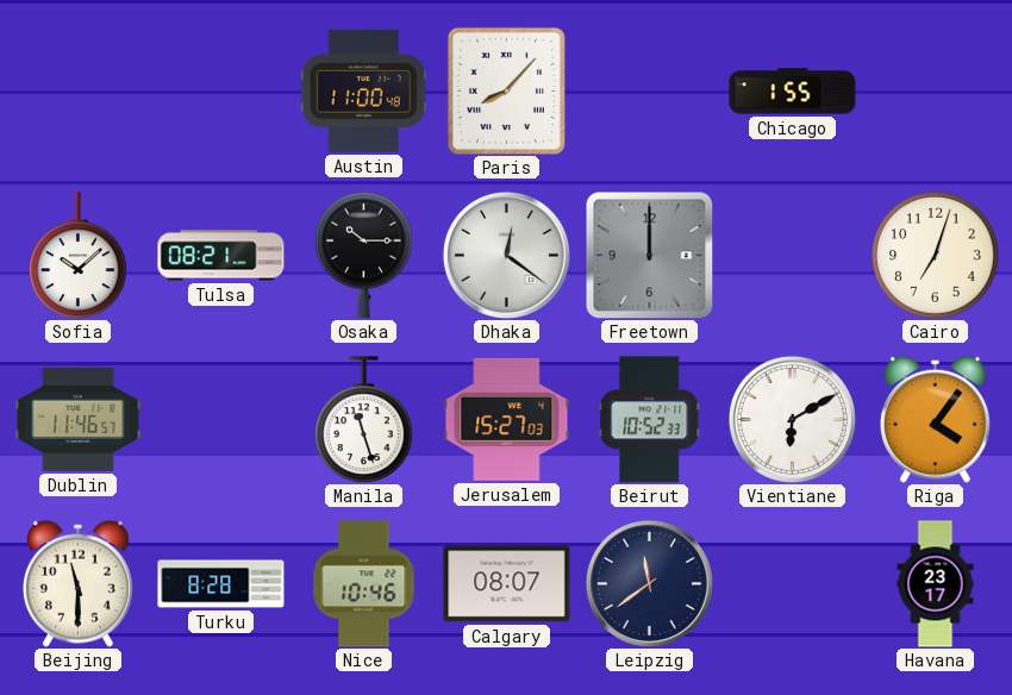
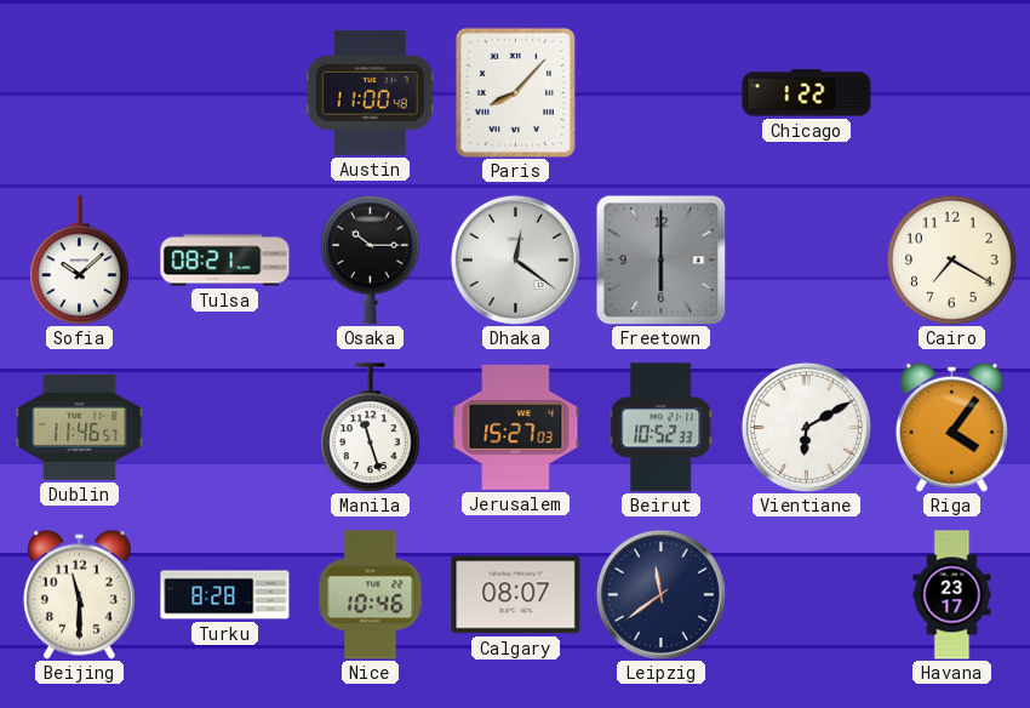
Chicago: 1:55 -> 1:22 (807, 93)
Freetown: 12:00 -> 6:00 (660, 259)
Cairo: 7:03 -> 7:20 (952, 261)
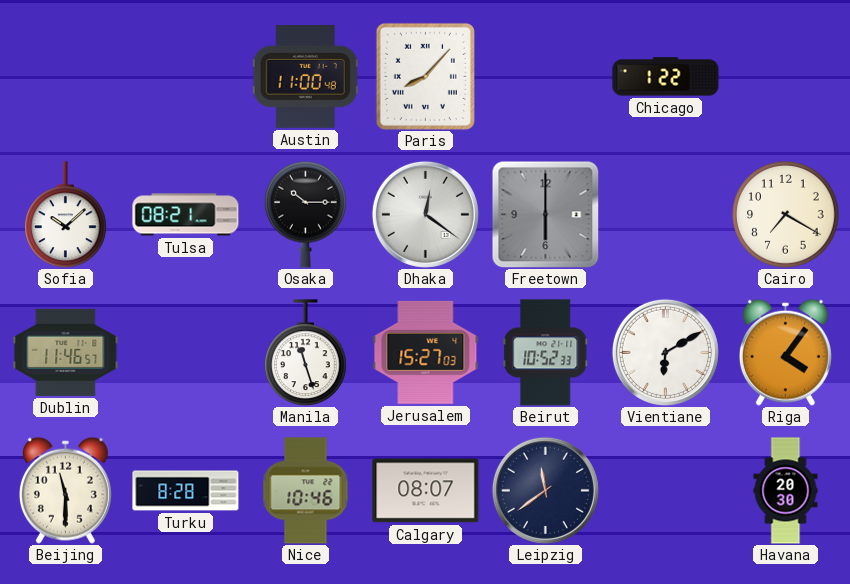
Havana: 23:17 -> 20:30 (786, 491)
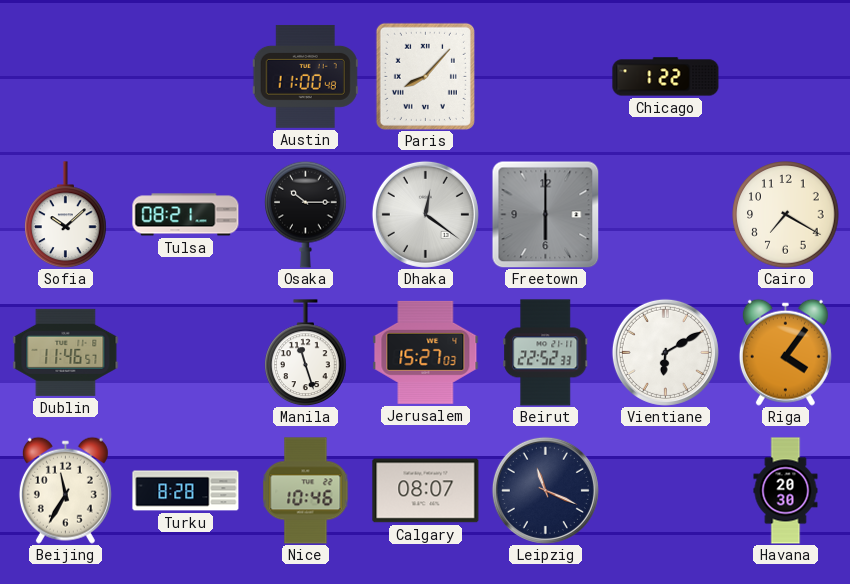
Beirut: 10:52 -> 22:52 (546, 353)
Beijing: 11:30 -> 11:35 (65, 490)
Leipzig: 11:39 -> 11:19 (545, 490)
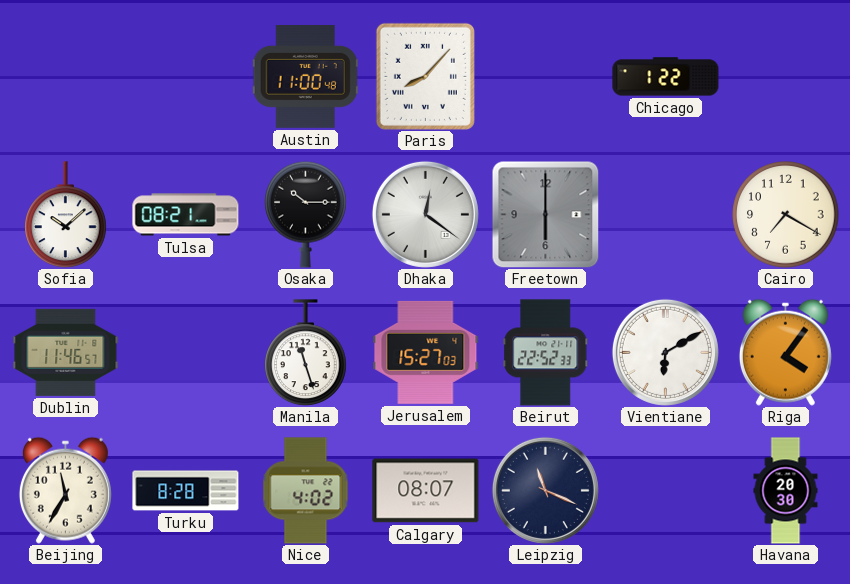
Nice: 10:46 -> 4:02 (306, 491)
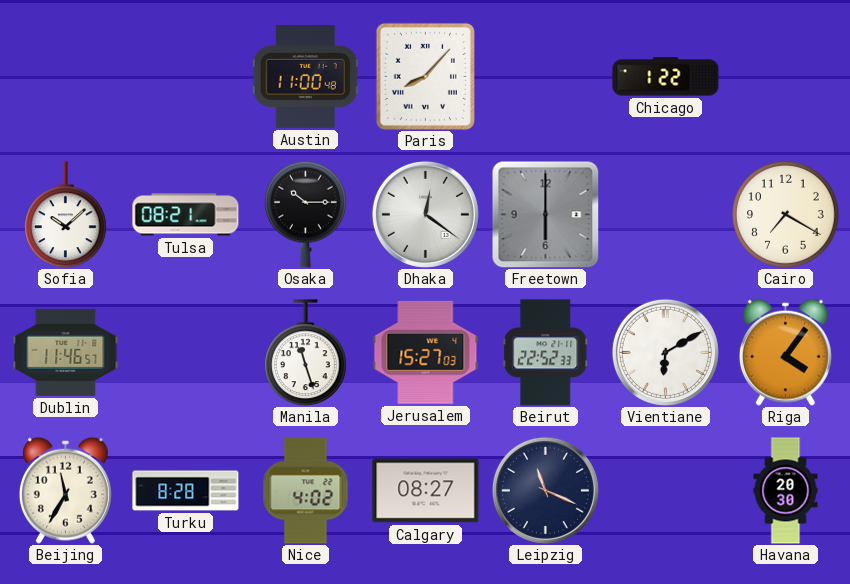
Calgary: 08:07 -> 08:27 (426, 491)
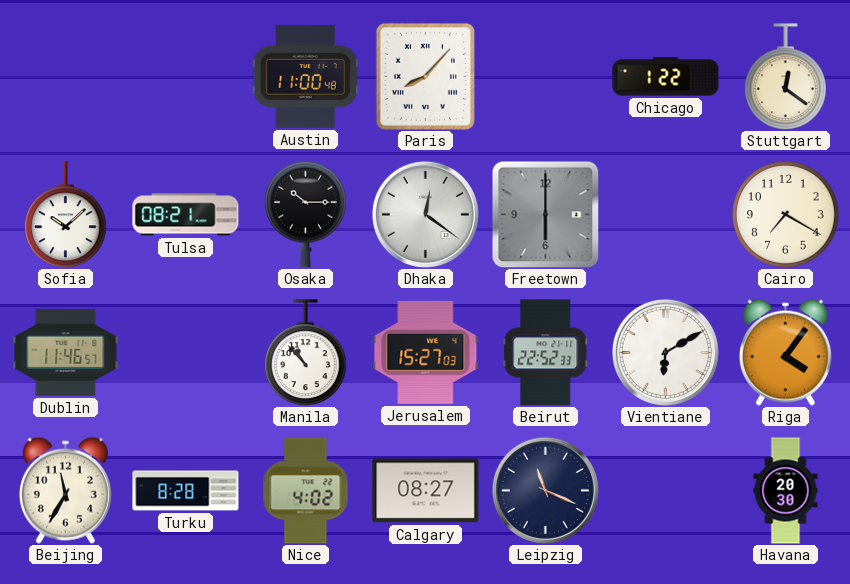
Stuttgart: none -> 12:21 (786, 77)
Manila: 11:27 -> 10:53 (306, 353)
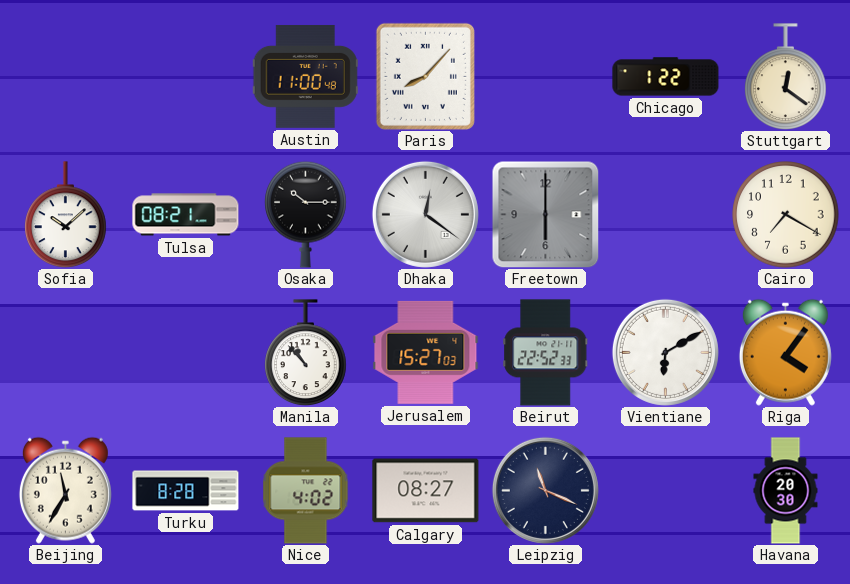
Dublin: 11:46 -> none (66, 352)
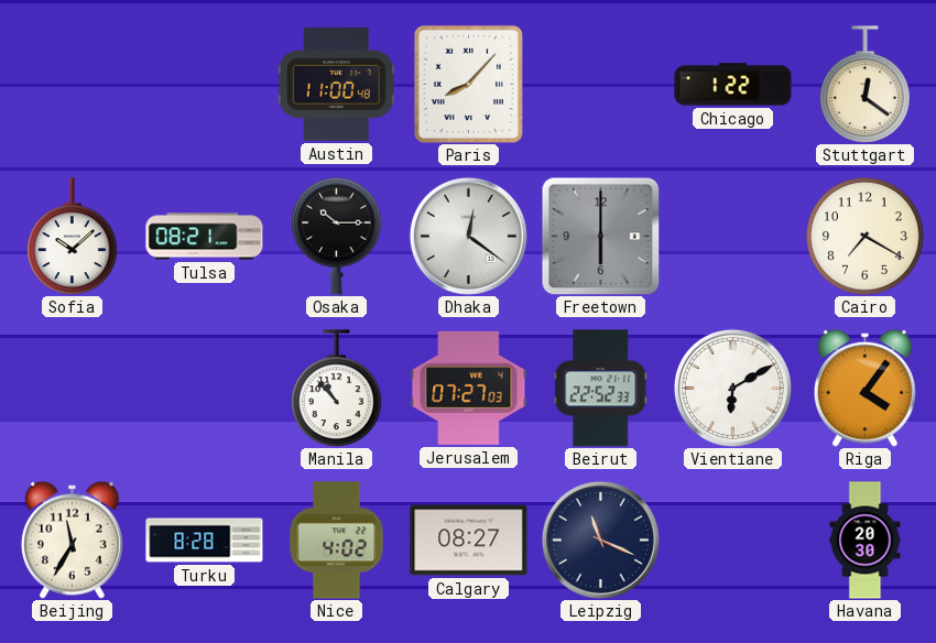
Jerusalem: 15:27 -> 07:27 (469, 388)
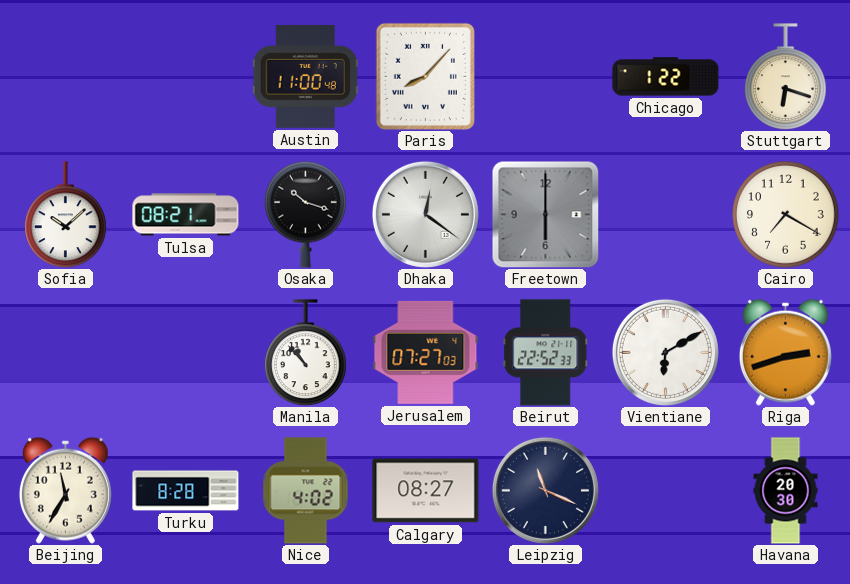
Stuttgart: 12:21 -> 6:18 (786, 77)
Osaka: 10:15 -> 10:18 (306, 214)
Riga: 4:06 -> 2:42 (785, 352)
